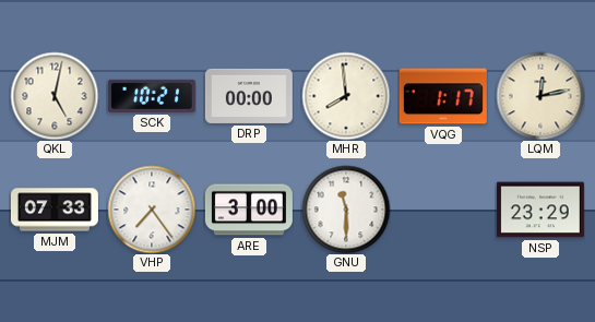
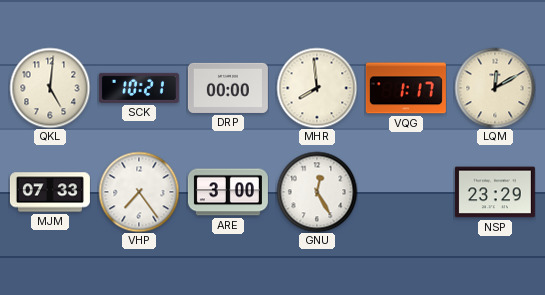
QKL: 5:02 -> 5:01 (50, 88)
LQM: 12:13 -> 12:10 (495, 88)
GNU: 11:30 -> 12:25 (317, 192)
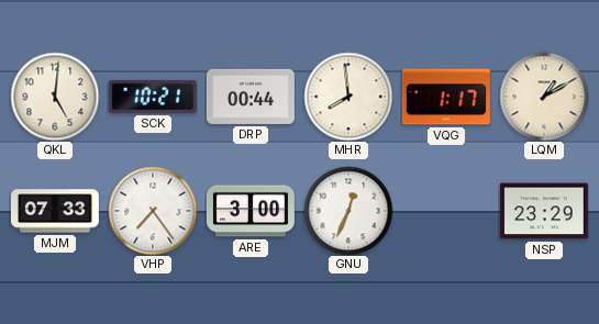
DRP: 00:00 -> 00:44 (251, 97)
LQM: 12:10 -> 1:10 (544, 97)
GNU: 12:25 -> 12:34 (348, 211)
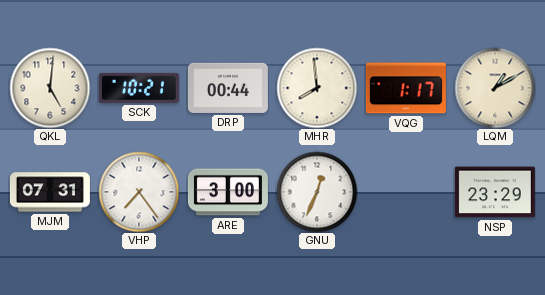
MJM: 07:33 -> 07:31 (50, 192)
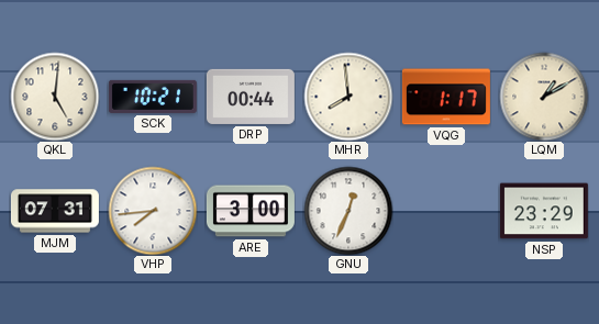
VHP: 7:24 -> 7:44 (153, 211)
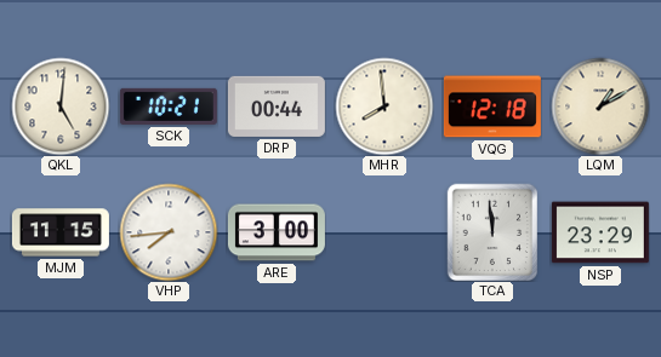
VQG: 1:17 -> 12:18 (492, 106)
MJM: 07:31 -> 11:15 (61, 232)
GNU: 12:34 -> none (348, 211)
TCA: none -> 11:59 (492, 232)
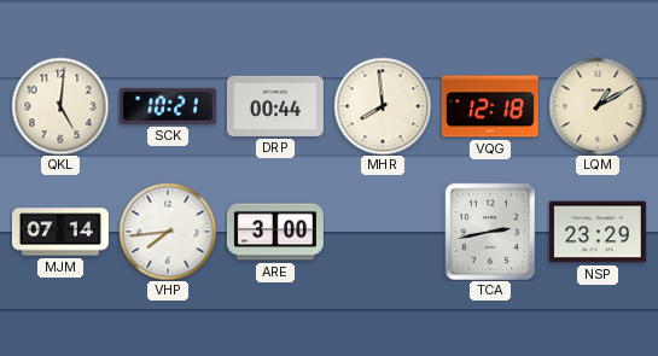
MJM: 11:15 -> 07:14 (60, 232)
TCA: 11:59 -> 2:43 (490, 232)
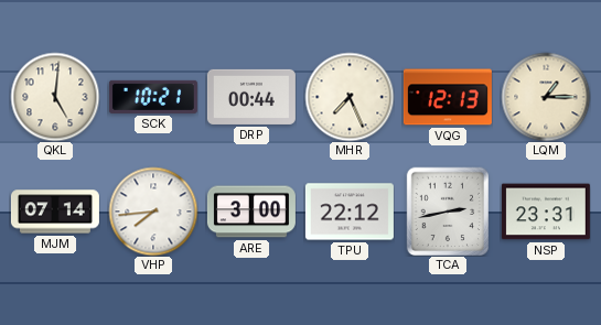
MHR: 7:59 -> 7:26 (350, 97)
VQG: 12:18 -> 12:13 (448, 97)
LQM: 1:10 -> 1:15 (546, 97)
TPU: none -> 22:12 (350, 212)
NSP: 23:29 -> 23:31 (546, 212)
